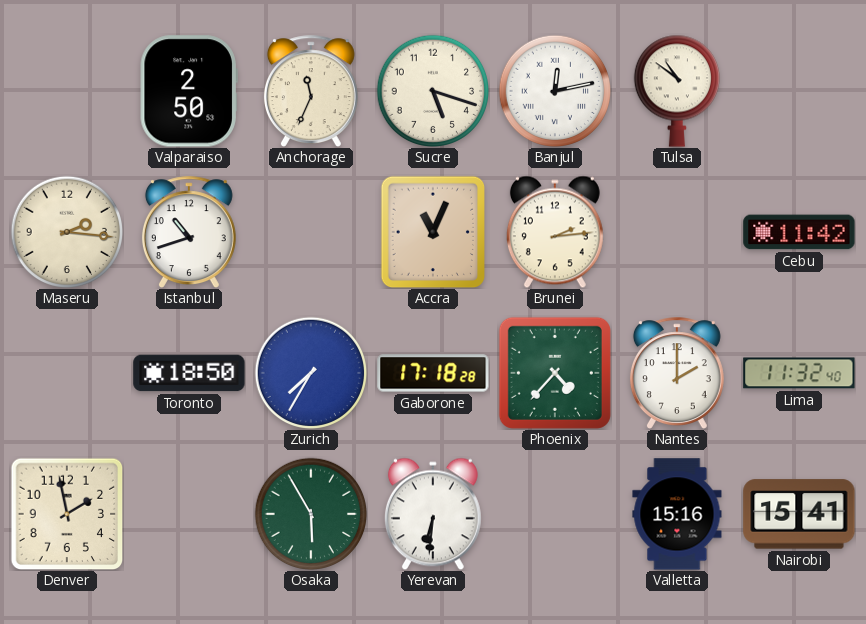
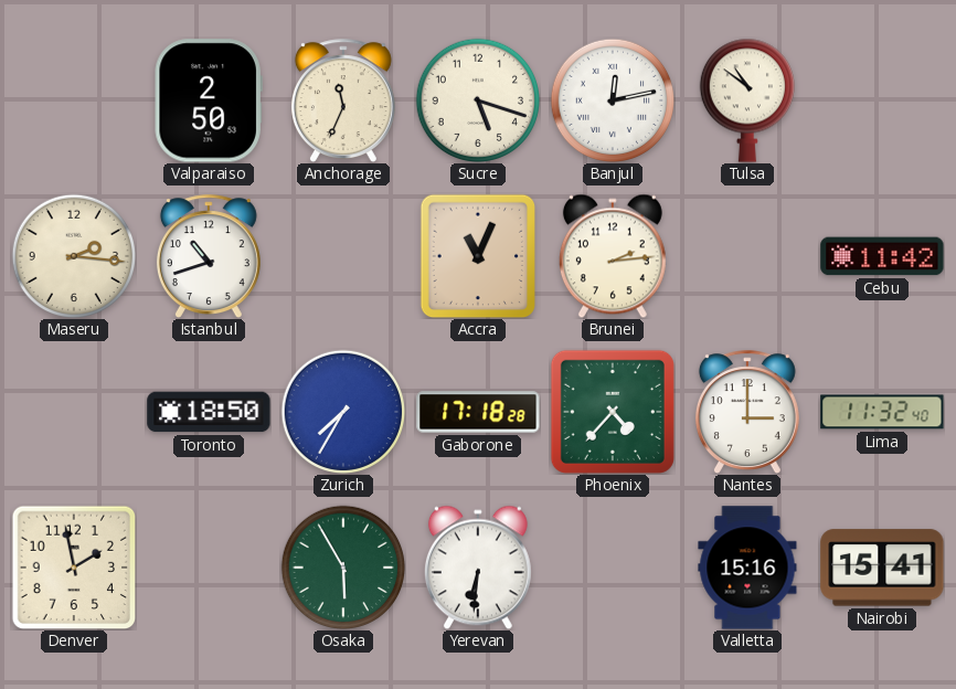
Nantes: 2:00 -> 3:00 (747, 412)
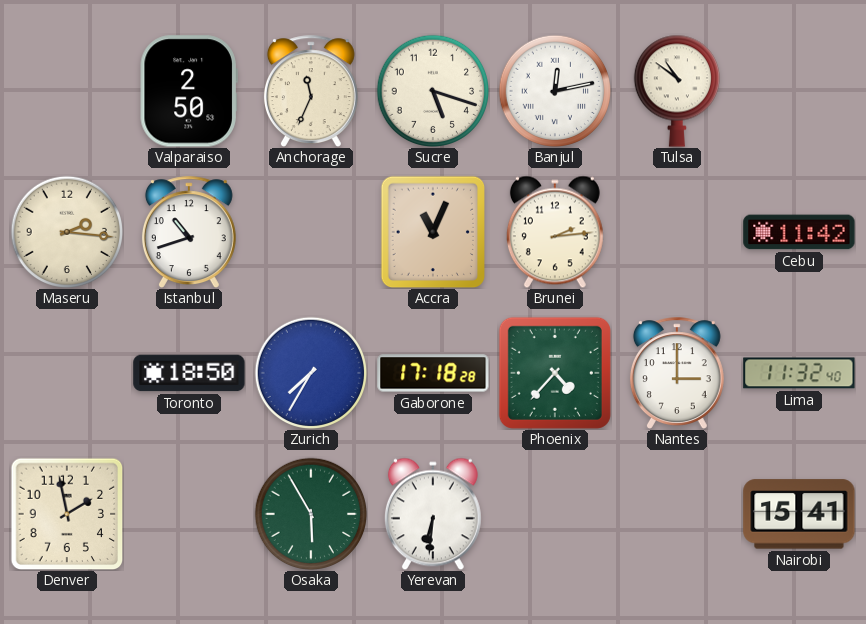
Valletta: 15:16 -> none (747, 568)
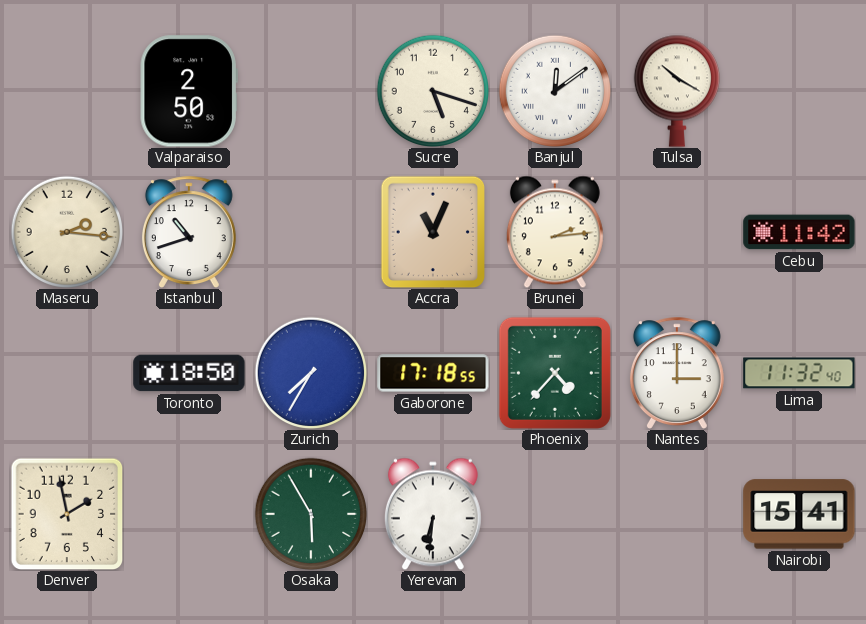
Anchorage: 11:34 -> none (311, 91)
Banjul: 12:13 -> 12:09 (554, 90)
Tulsa: 10:51 -> 10:20 (677, 91)
Gaborone: 17:18:28 -> 17:18:55 (433, 373)
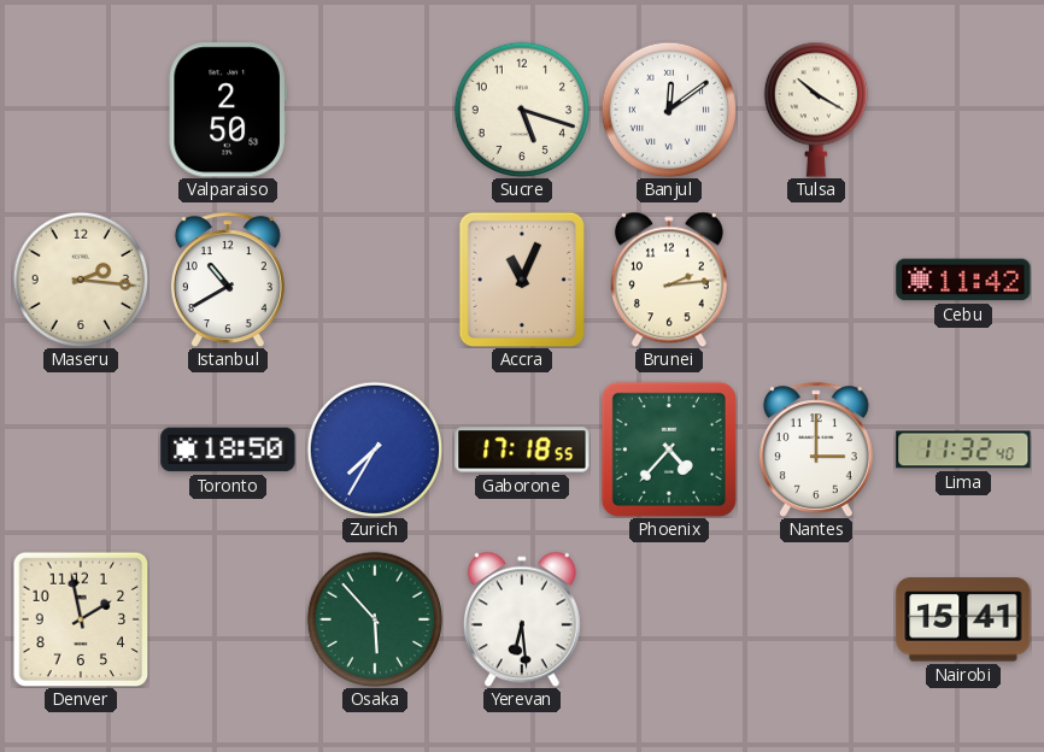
Istanbul: 10:42 -> 10:40 (228, 280)
Osaka: 5:55 -> 5:53 (374, 618)
Yerevan: 6:31 -> 6:29 (522, 619)
